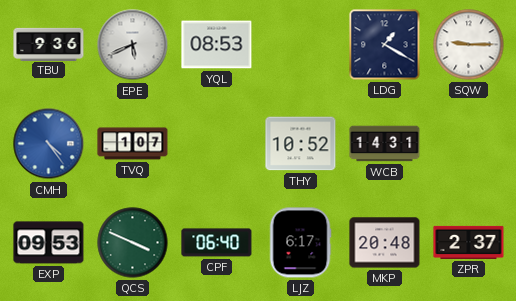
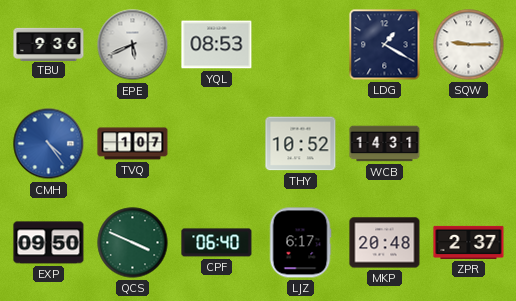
EXP: 09:53 -> 09:50 (49, 243)
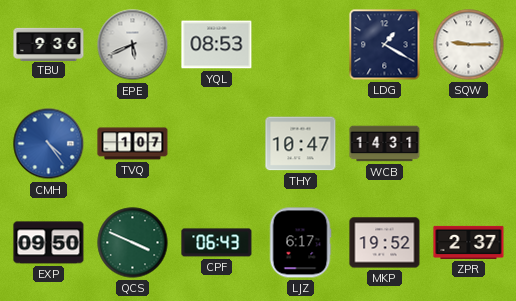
THY: 10:52 -> 10:47 (301, 144)
CPF: 06:40 -> 06:43 (217, 243)
MKP: 20:48 -> 19:52 (385, 243)
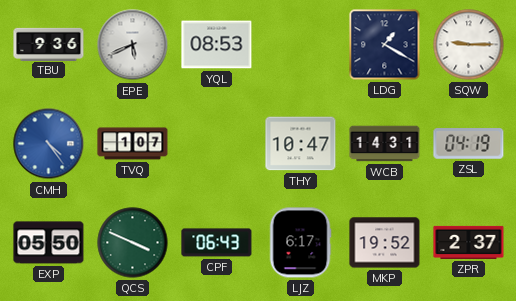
ZSL: none -> 04:19 (469, 144)
EXP: 09:50 -> 05:50 (49, 243)
